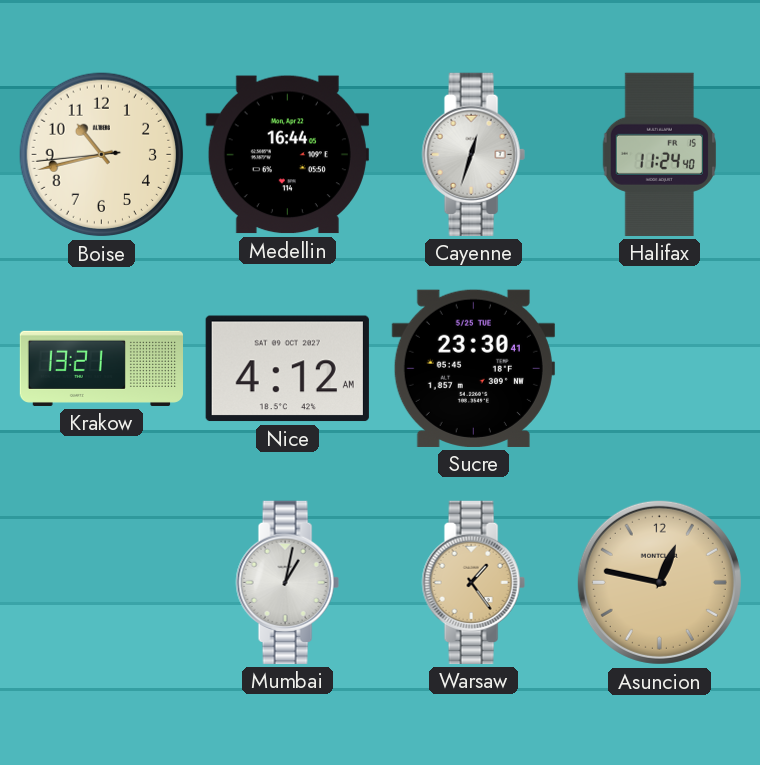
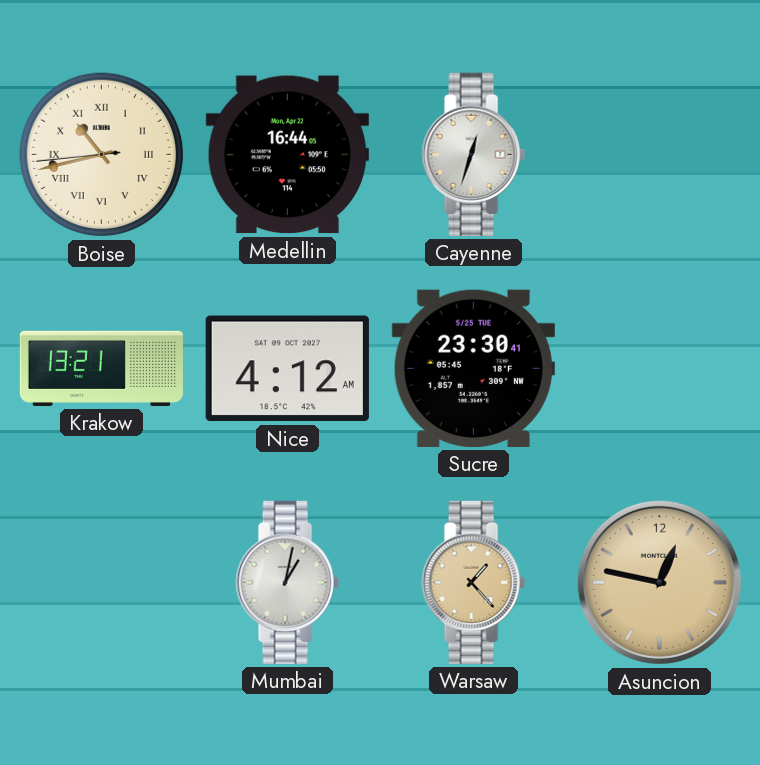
Boise numerals: Arabic -> Roman (102, 155)
Halifax: 11:24 -> none (659, 154)
Warsaw: 1:24 -> 1:23 (473, 582)
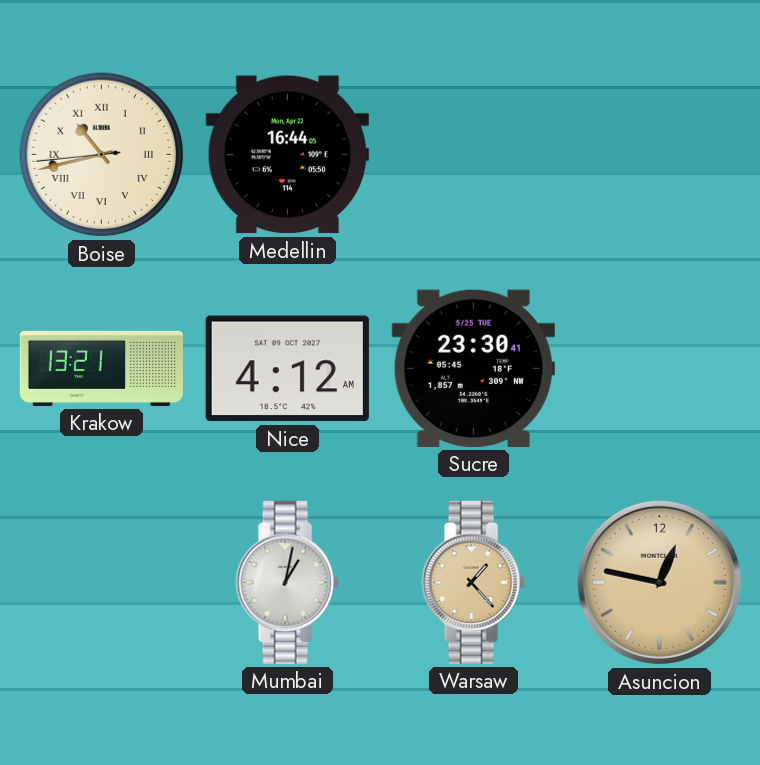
Cayenne: 12:33 -> none (473, 154)
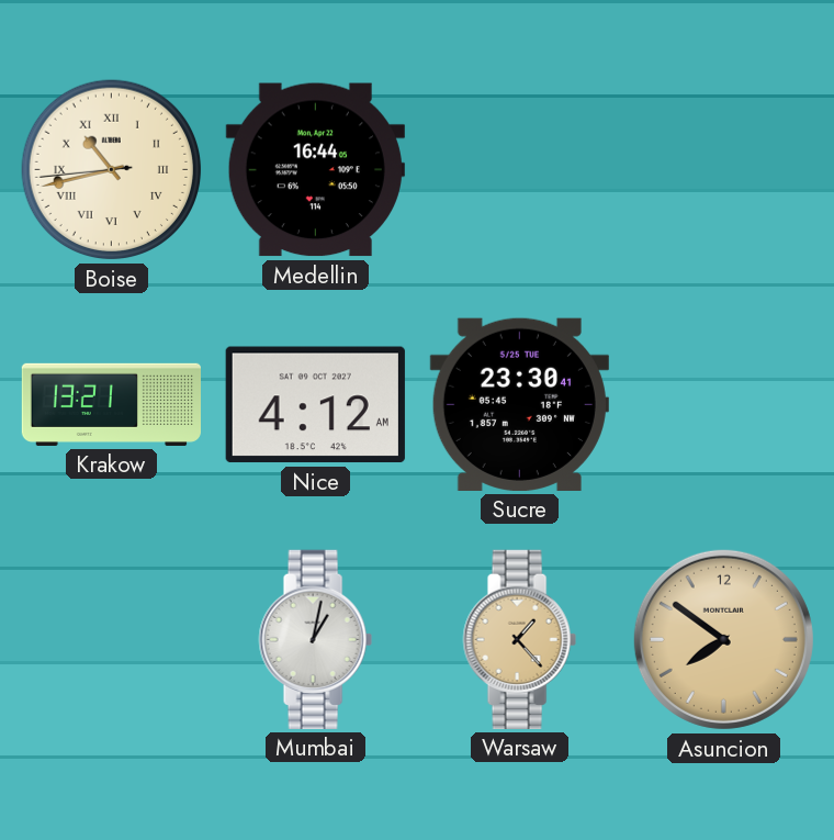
Asuncion: 12:47 -> 7:51 (723, 639)
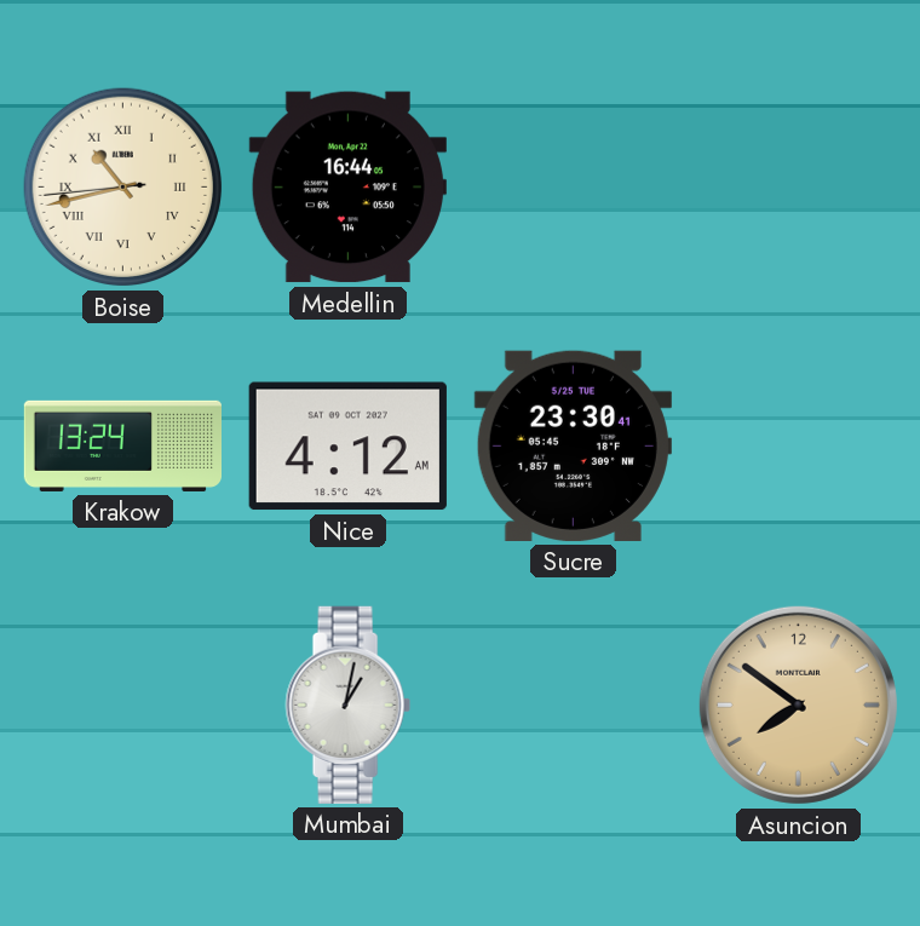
Krakow: 13:21 -> 13:24 (122, 445)
Warsaw: 1:23 -> none (519, 639)
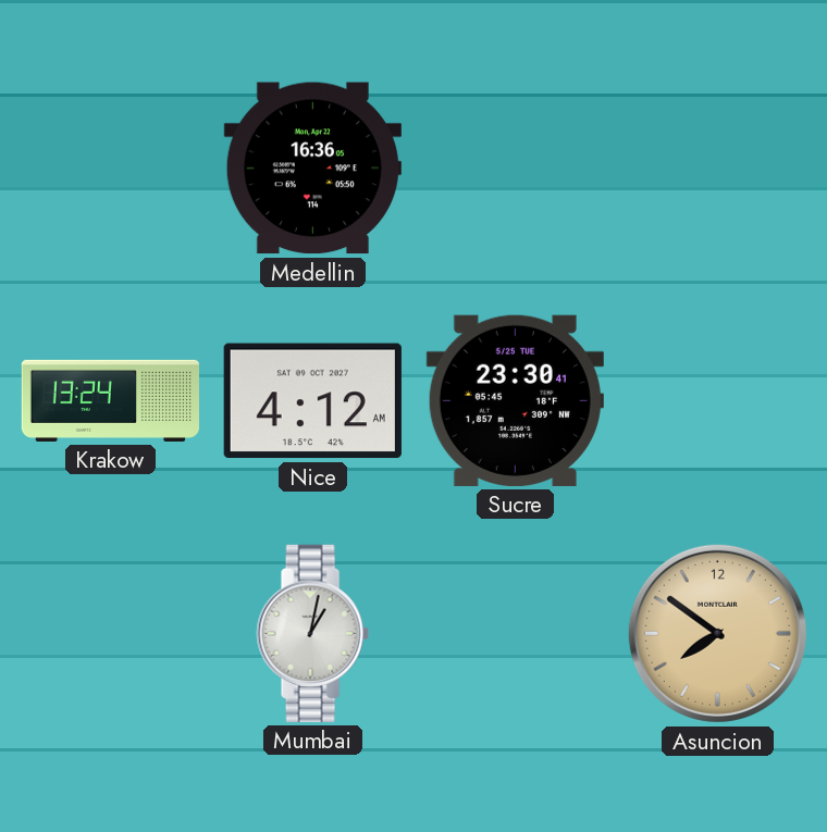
Boise: 10:42 -> none (123, 188)
Medellin: 16:44 -> 16:36 (312, 169)
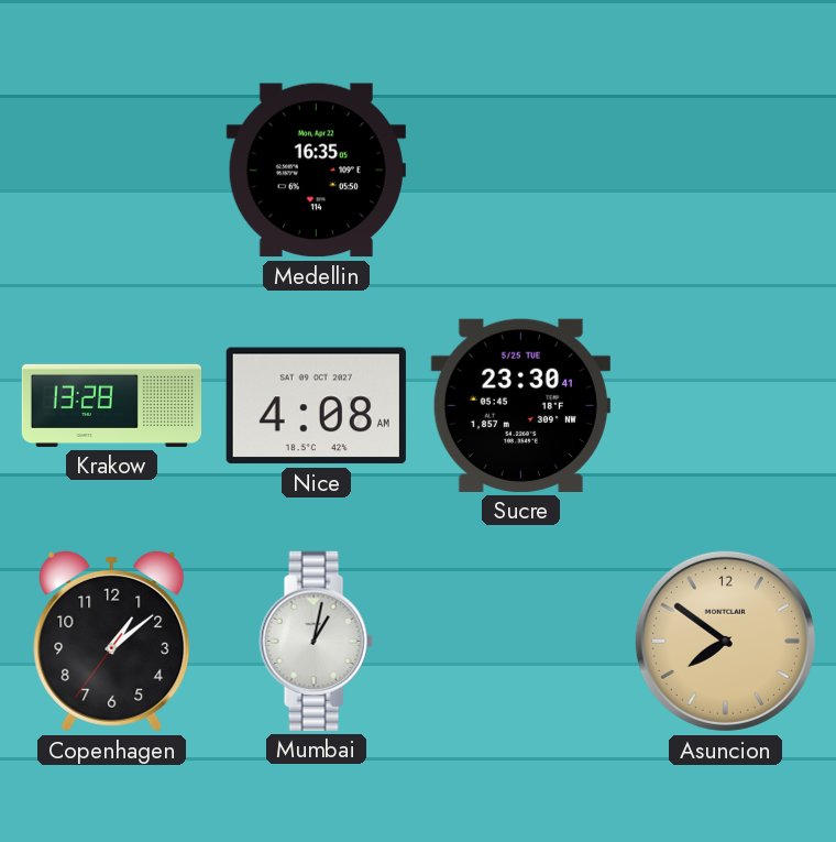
Medellin: 16:36 -> 16:35 (316, 171)
Krakow: 13:24 -> 13:28 (111, 405)
Nice: 4:12 -> 4:08 (316, 406)
Copenhagen: none -> 1:08 (112, 641)
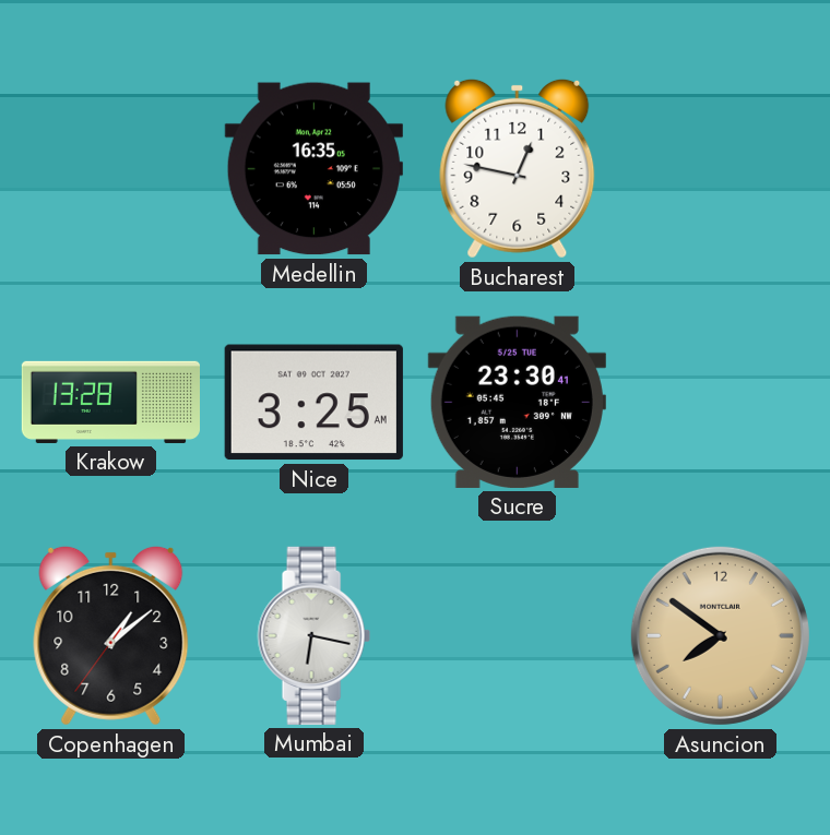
Bucharest: none -> 12:47 (518, 168)
Nice: 4:08 -> 3:25 (313, 403)
Mumbai: 1:02 -> 6:17 (313, 635)
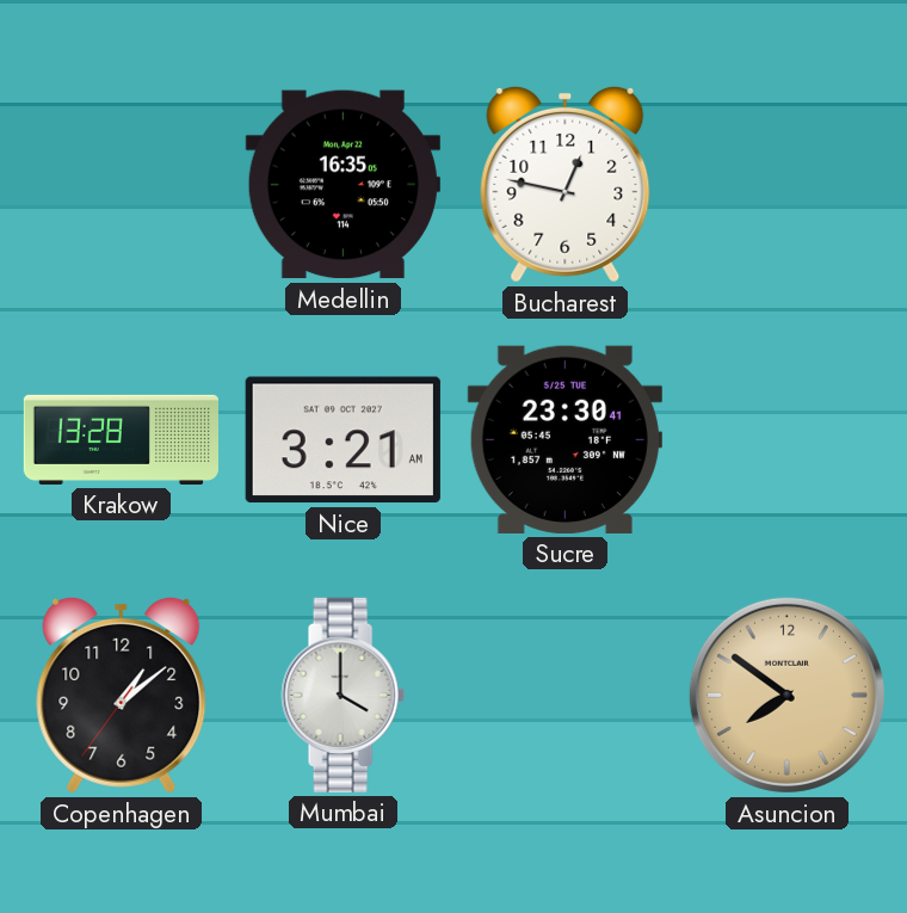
Nice: 3:25 -> 3:21 (343, 440)
Mumbai: 6:17 -> 4:00 (343, 695)
